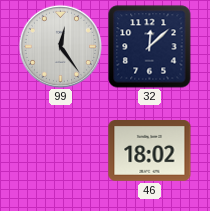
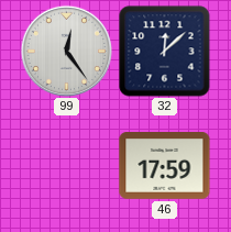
46: 18:02 -> 17:59 (165, 166)
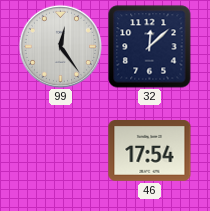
46: 17:59 -> 17:54 (150, 151)
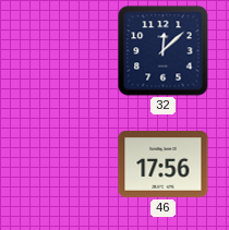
99: 12:24 -> none (60, 46)
46: 17:54 -> 17:56 (164, 165)
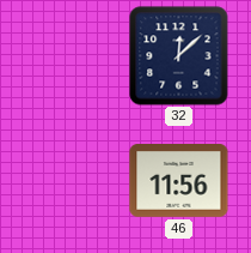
46: 17:56 -> 11:56 (179, 181)
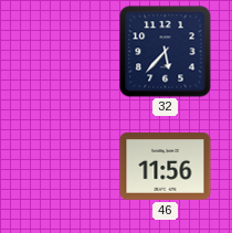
32: 12:08 -> 5:37 (166, 52)
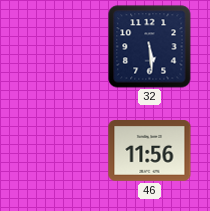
32: 5:37 -> 5:29 (150, 47)
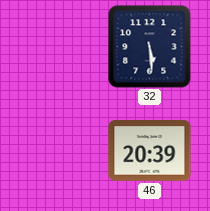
46: 11:56 -> 20:39 (150, 151)
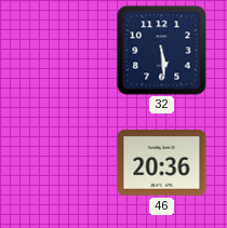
46: 20:39 -> 20:36 (162, 163)
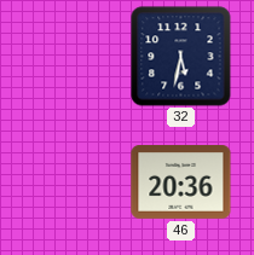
32: 5:29 -> 5:32 (181, 57)
